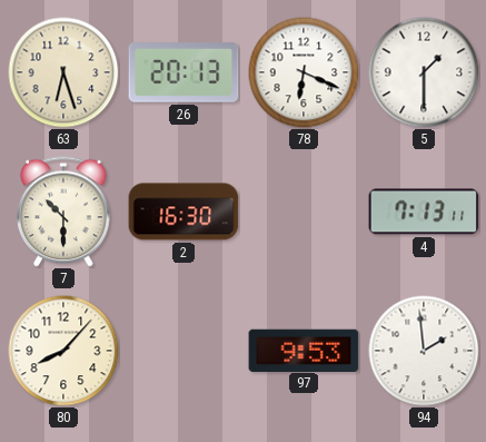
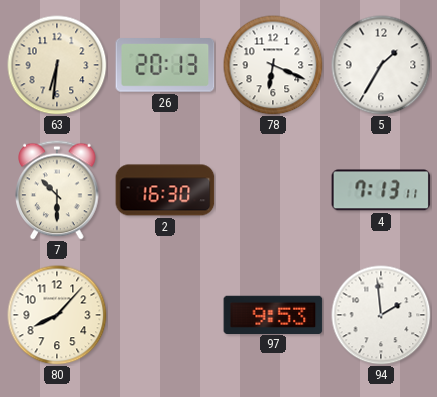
63: 6:27 -> 6:31 (57, 65)
5: 1:30 -> 1:35 (381, 65)
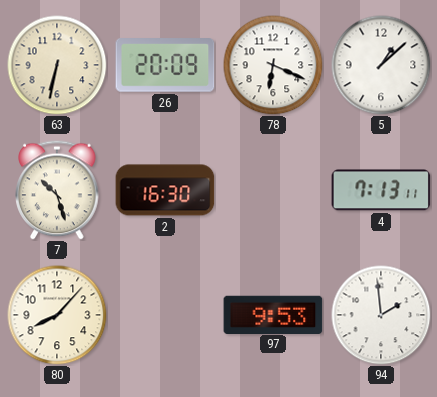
63: 6:31 -> 6:32 (57, 65)
26: 20:13 -> 20:09 (165, 65)
5: 1:35 -> 1:08 (381, 65)
7: 10:30 -> 10:27 (57, 190)
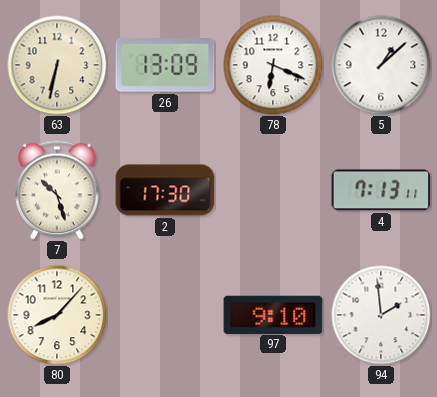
26: 20:09 -> 13:09 (165, 65)
2: 16:30 -> 17:30 (165, 190)
97: 9:53 -> 9:10 (273, 314)
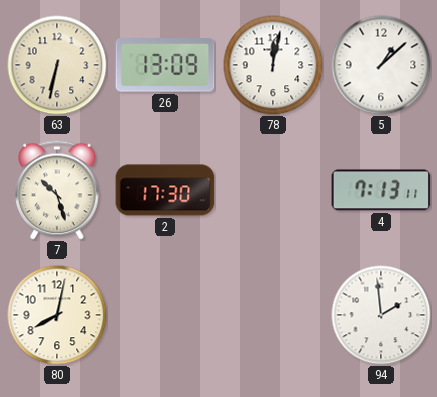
78: 6:19 -> 12:02 (273, 65)
80: 8:07 -> 8:02 (57, 315)
97: 9:10 -> none (273, 314)
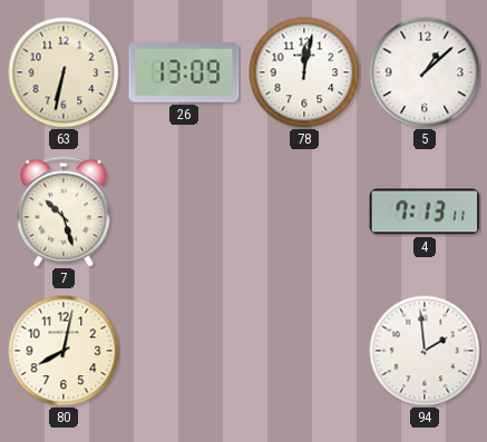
2: 17:30 -> none (165, 190)
